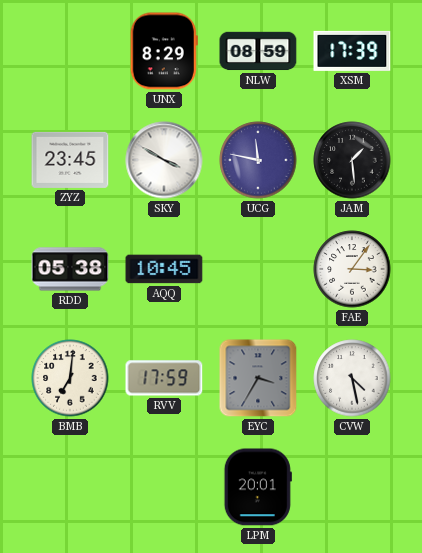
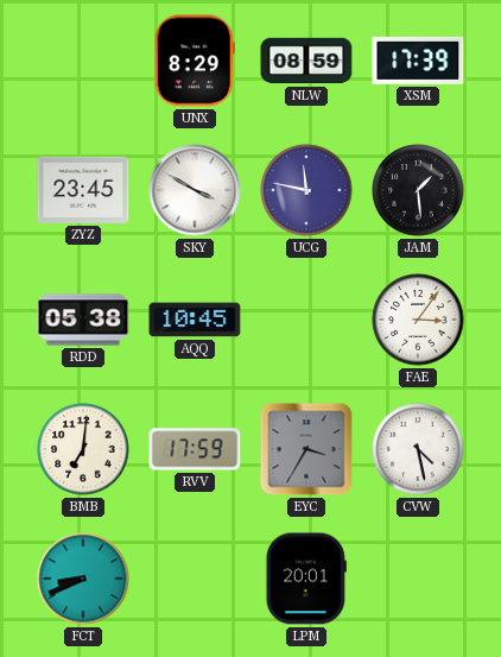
FCT: none -> 8:41 (83, 579)
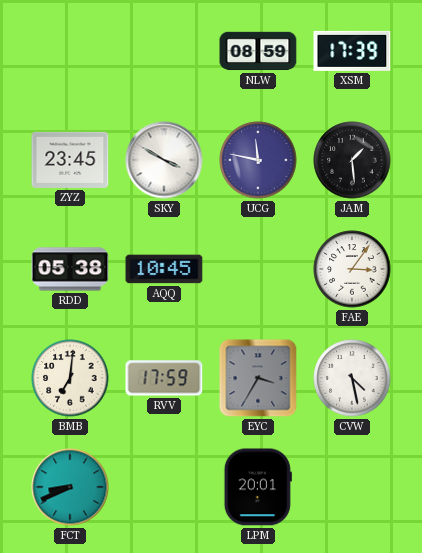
UNX: 8:29 -> none (195, 61)
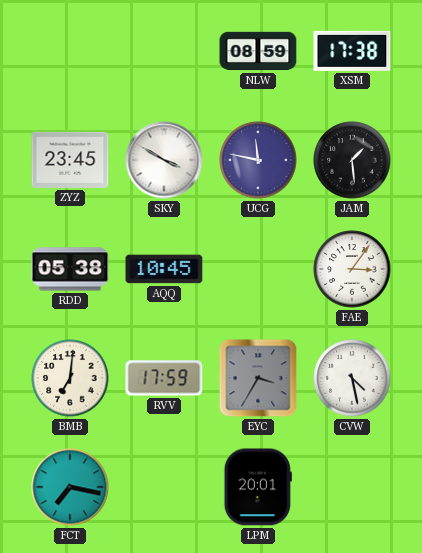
XSM: 17:39 -> 17:38 (352, 51)
FCT: 8:41 -> 7:17 (70, 487)
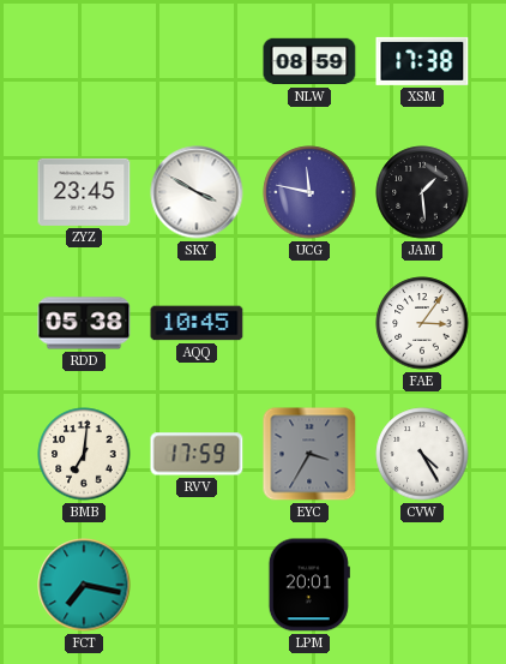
CVW: 4:28 -> 4:25 (422, 454)
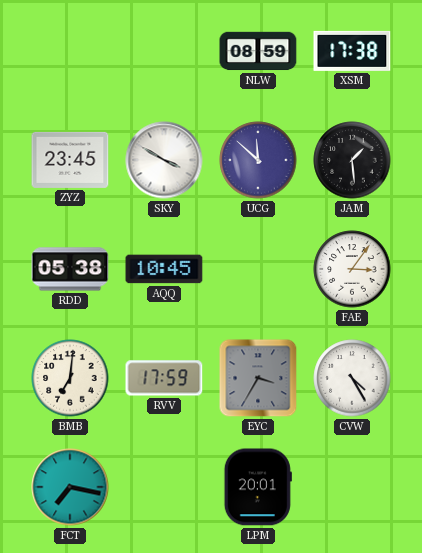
UCG: 11:47 -> 11:52 (258, 160)
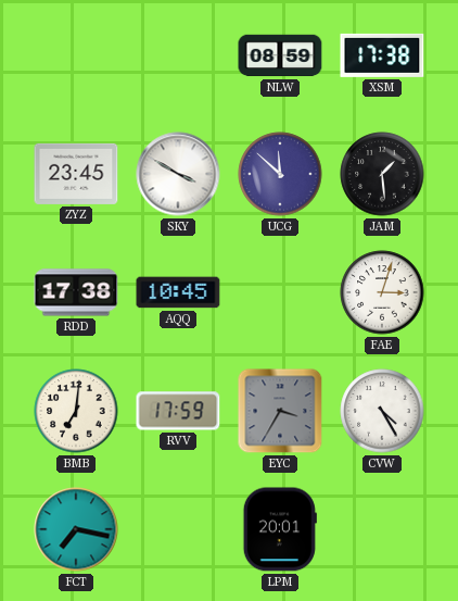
RDD: 05:38 -> 17:38 (76, 292)
FAE: 3:06 -> 3:03 (382, 292)
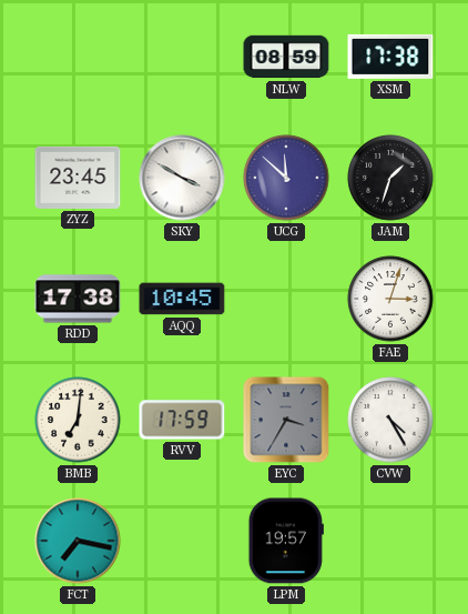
JAM: 1:29 -> 1:33 (390, 178)
LPM: 20:01 -> 19:57 (286, 541)
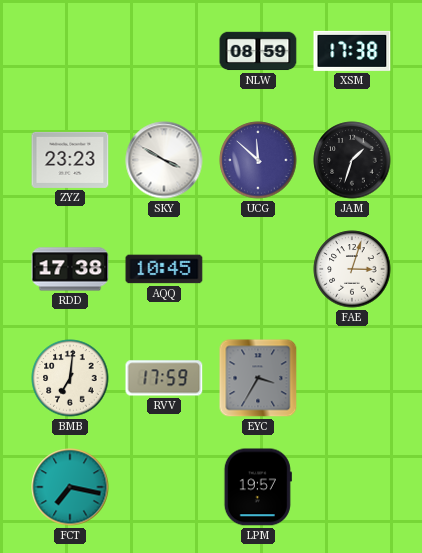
ZYZ: 23:45 -> 23:23 (70, 160)
CVW: 4:25 -> none (390, 420)
